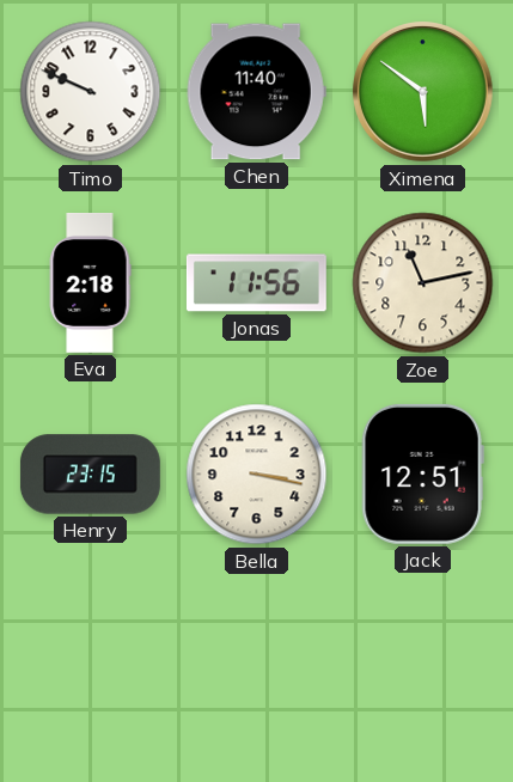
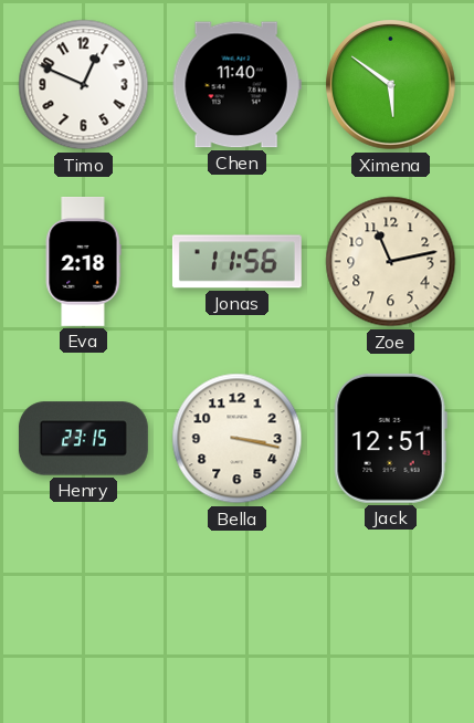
Timo: 9:49 -> 12:49 (84, 85)
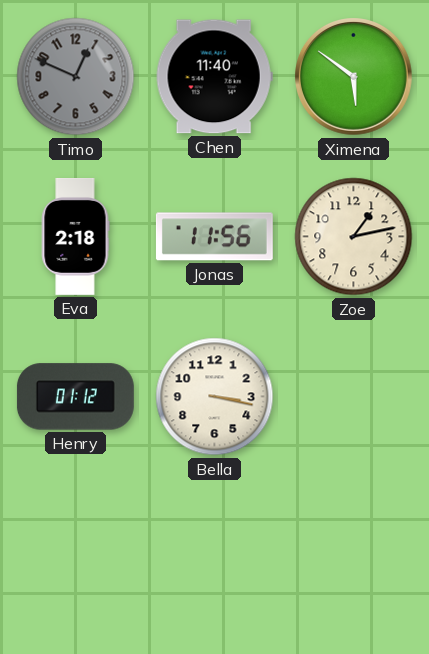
Timo dial: white -> grey (76, 77)
Zoe: 11:13 -> 1:13 (354, 237)
Henry: 23:15 -> 01:12 (75, 397)
Jack: 12:51 -> none (390, 438)
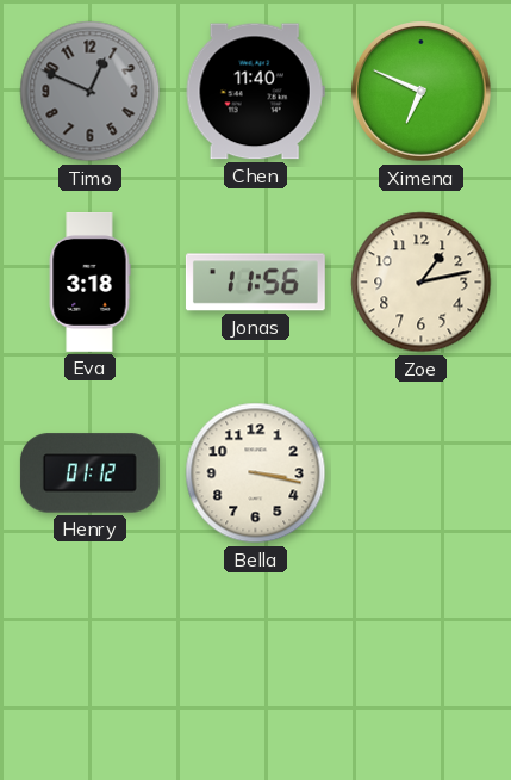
Ximena: 5:51 -> 6:49 (422, 92)
Eva: 2:18 -> 3:18 (89, 283)
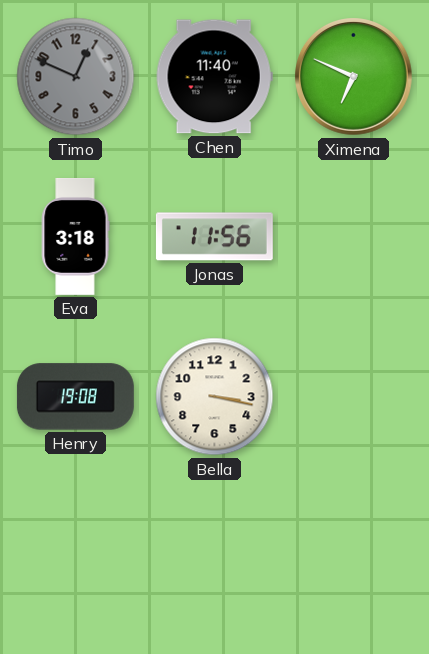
Zoe: 1:13 -> none (422, 283)
Henry: 01:12 -> 19:08 (75, 397)
